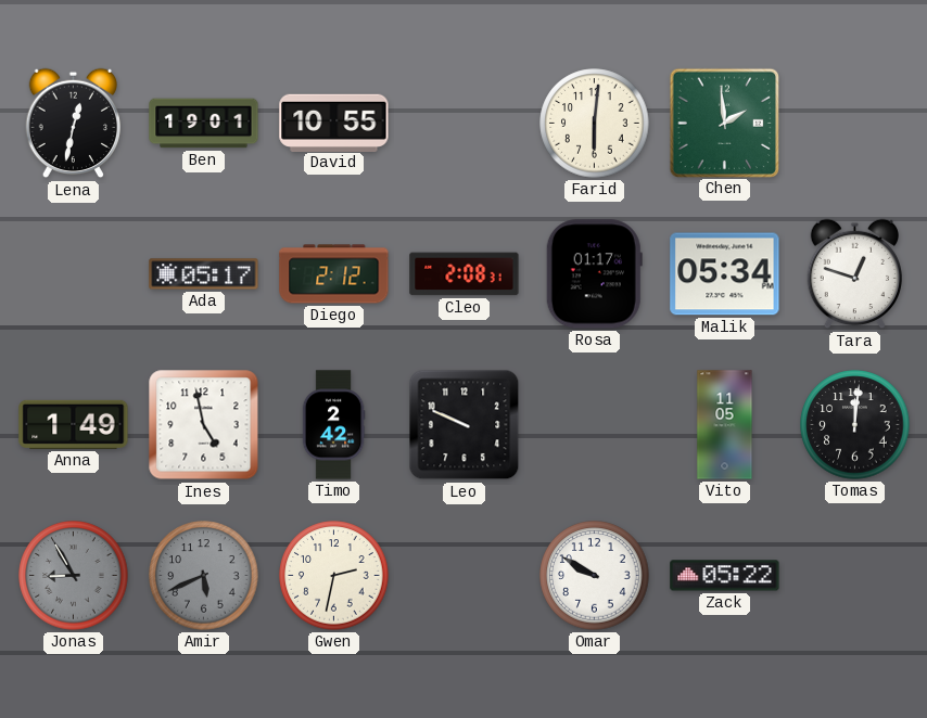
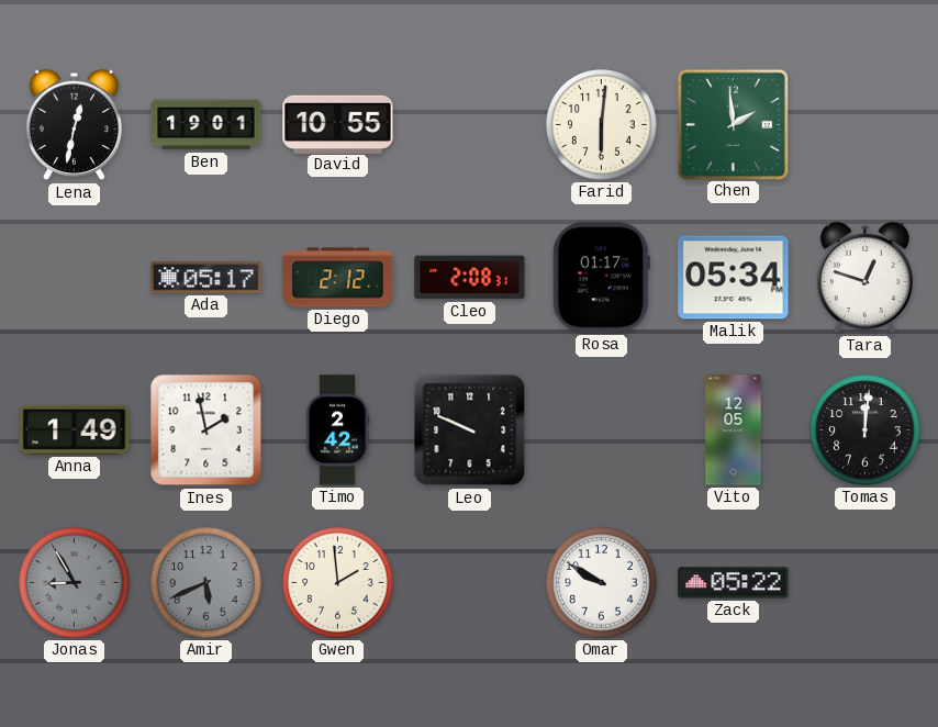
Ines: 4:58 -> 1:58 (206, 430)
Vito: 11:05 -> 12:05 (734, 430)
Gwen: 2:32 -> 1:59 (338, 583)
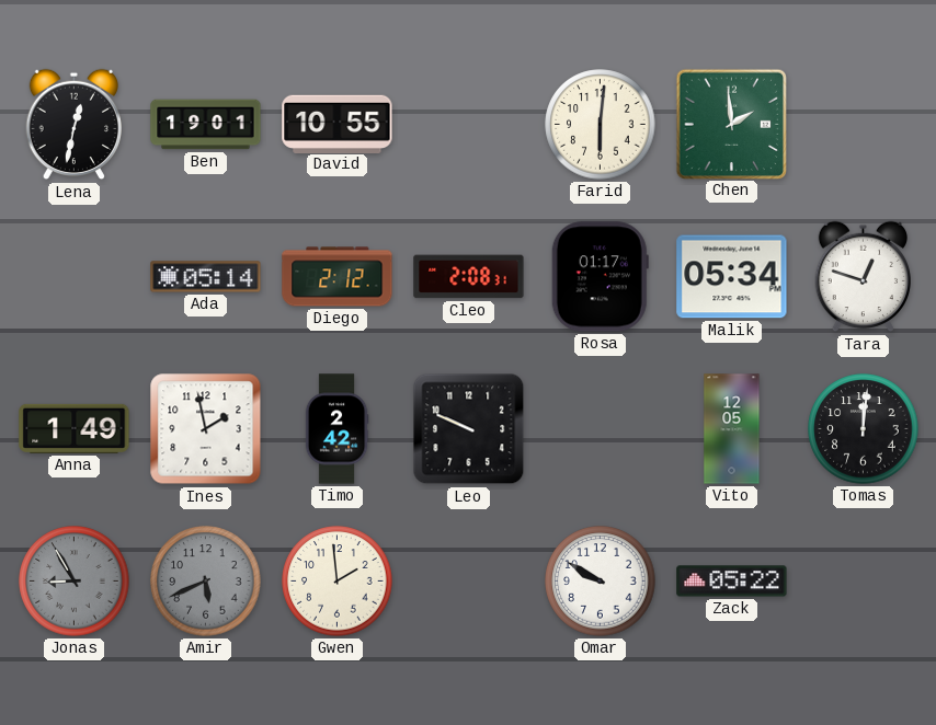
Ada: 05:17 -> 05:14 (206, 277)
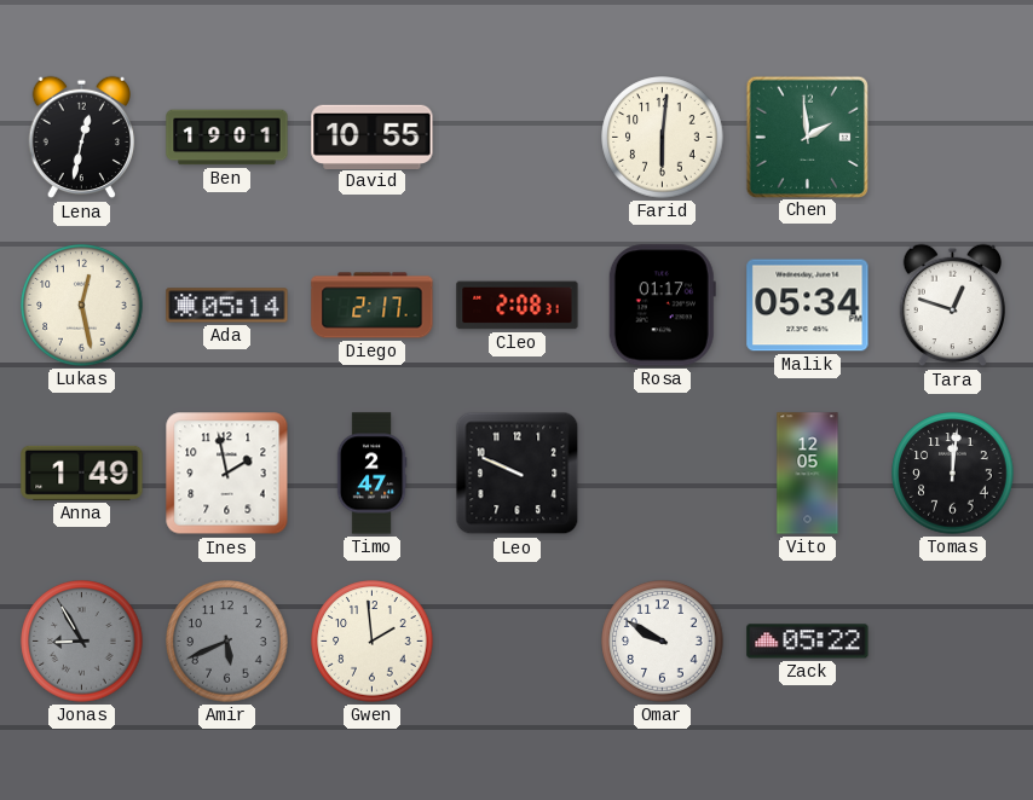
Lukas: none -> 12:28 (82, 306)
Diego: 2:12 -> 2:17 (373, 306)
Timo: 2:42 -> 2:47 (371, 474)
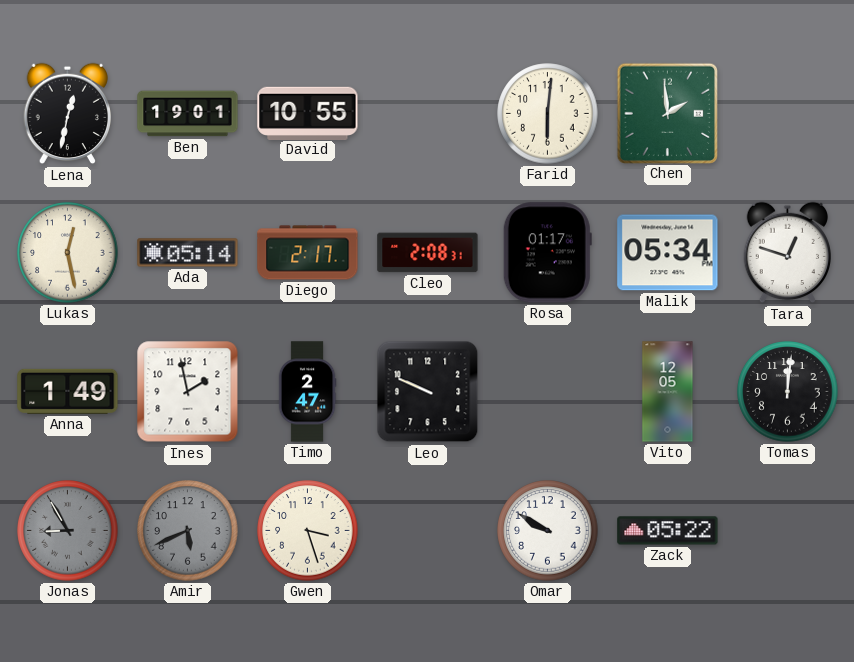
Gwen: 1:59 -> 3:27 (308, 531)
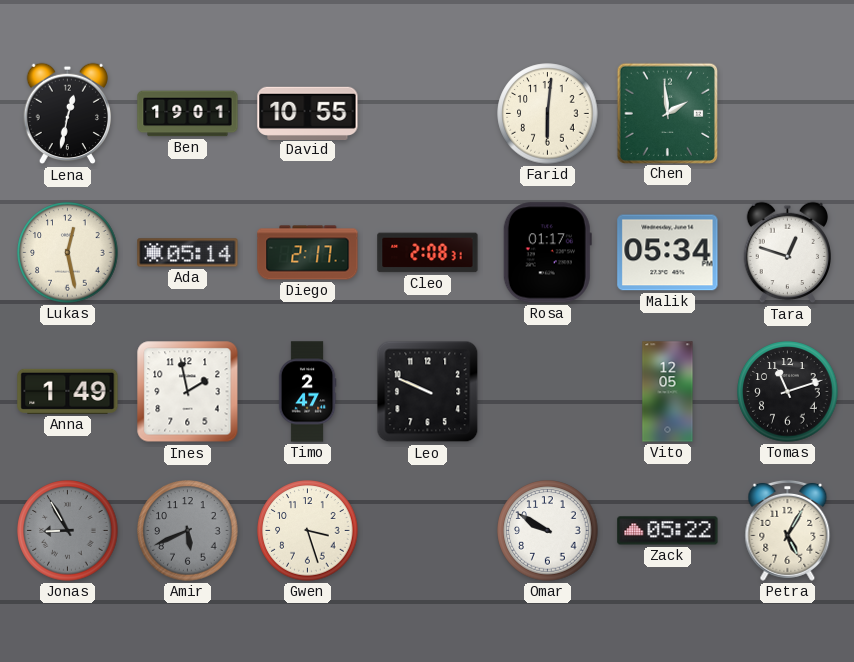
Tomas: 12:01 -> 11:12 (788, 392)
Petra: none -> 5:05 (788, 530)
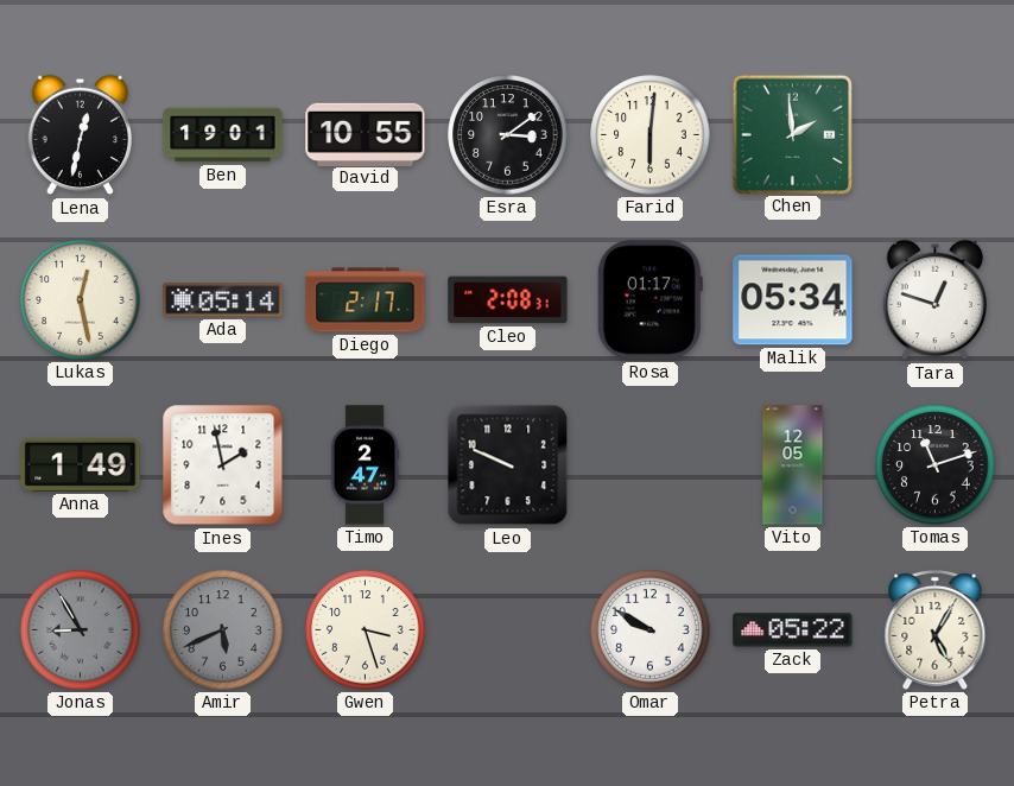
Esra: none -> 3:09 (508, 135)
